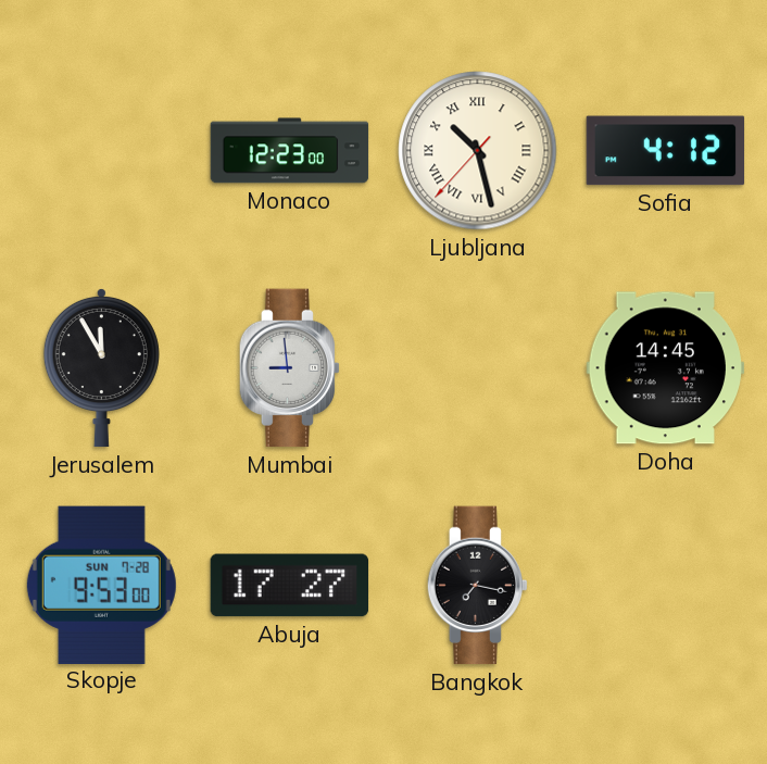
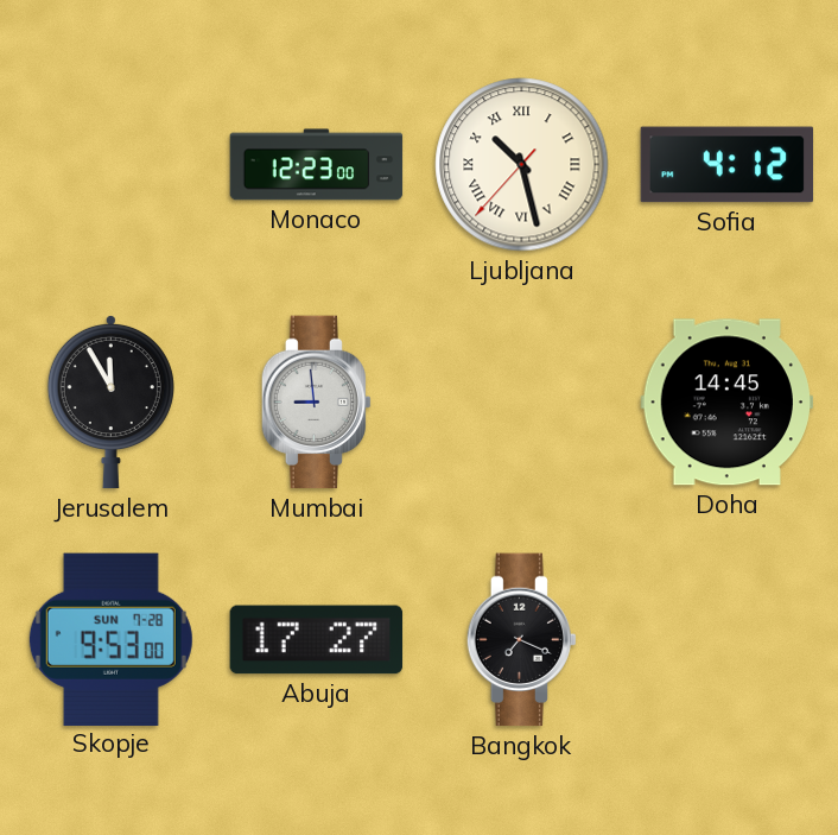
Bangkok: 7:17 -> 7:19 (521, 640)
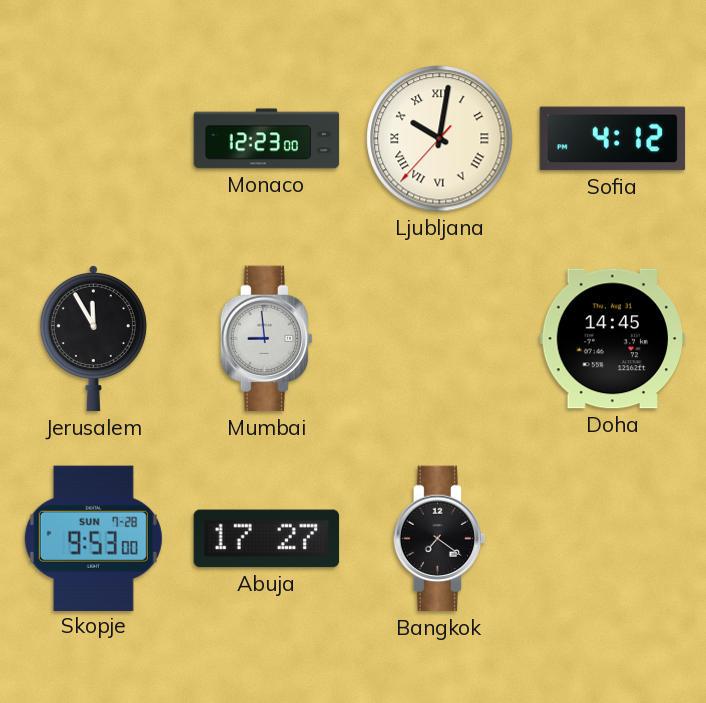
Ljubljana: 10:27 -> 10:01 (440, 139)
Bangkok: 7:19 -> 7:21 (439, 539)
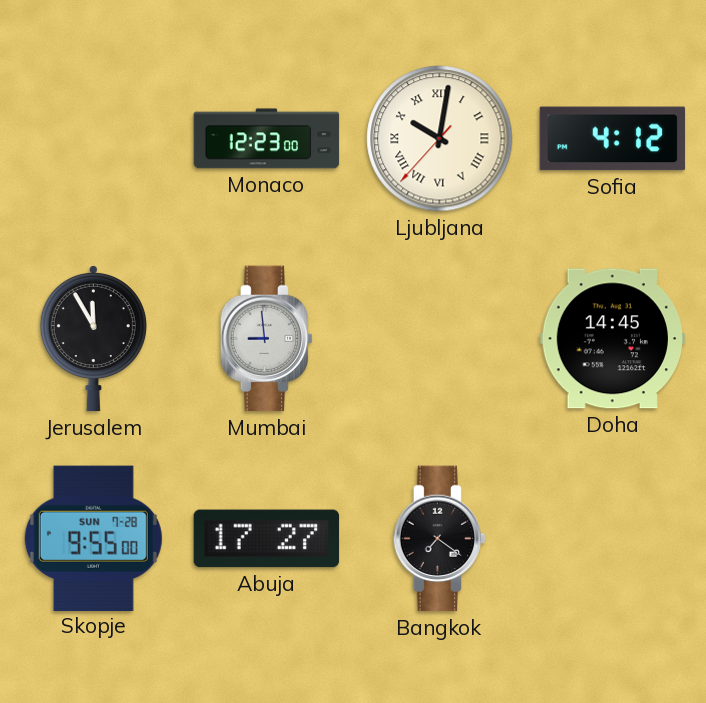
Skopje: 9:53 -> 9:55 (93, 538)
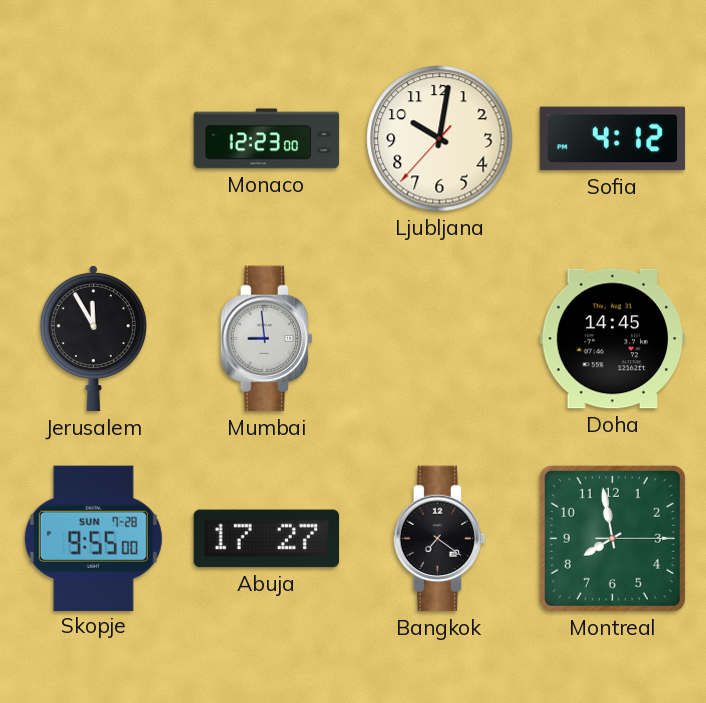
Ljubljana numerals: Roman -> Arabic (440, 139)
Montreal: none -> 7:58 (612, 538)
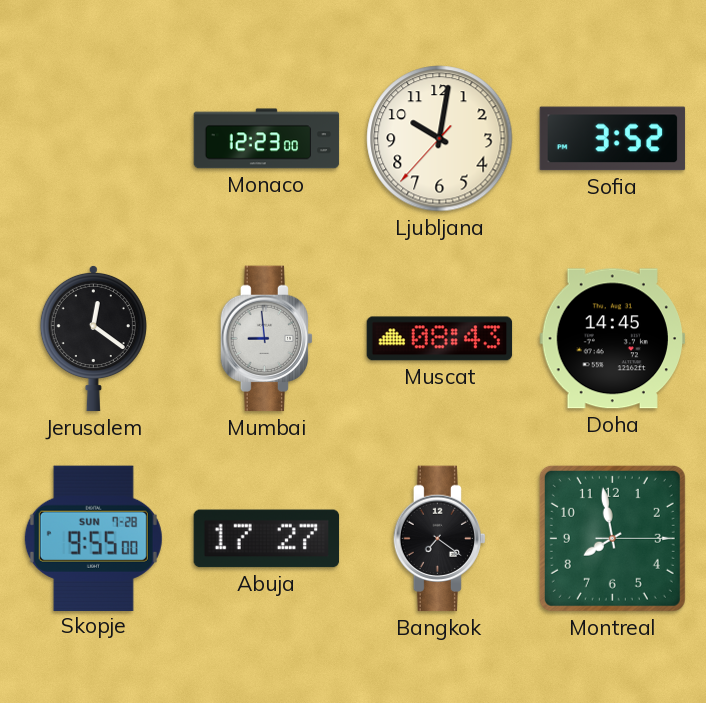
Sofia: 4:12 -> 3:52 (613, 139)
Jerusalem: 11:55 -> 12:21 (93, 338)
Muscat: none -> 08:43 (440, 339)
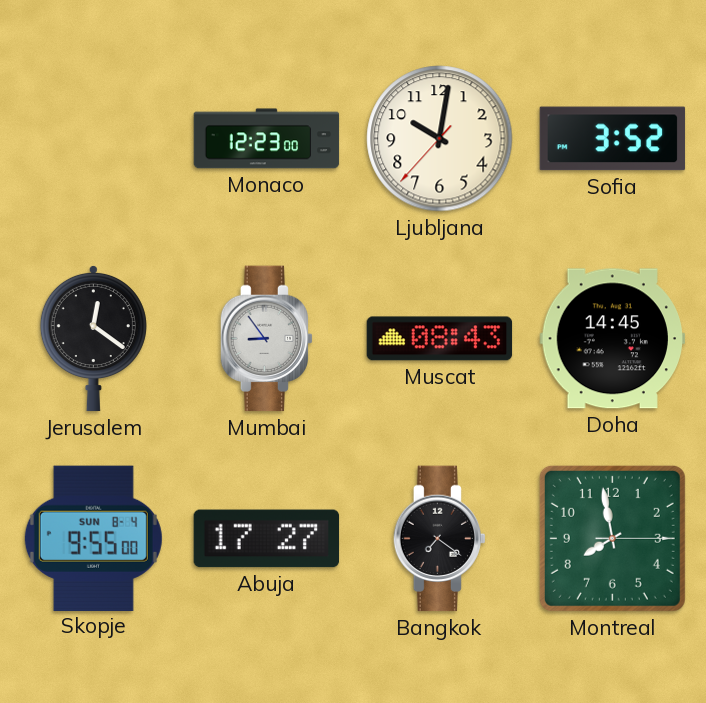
Mumbai: 8:59 -> 8:54 (266, 339)
Skopje date: SUN 7-28 -> SUN 8-4 (93, 538)
